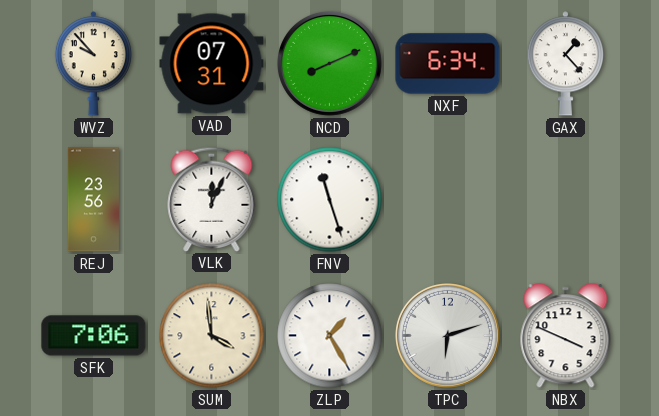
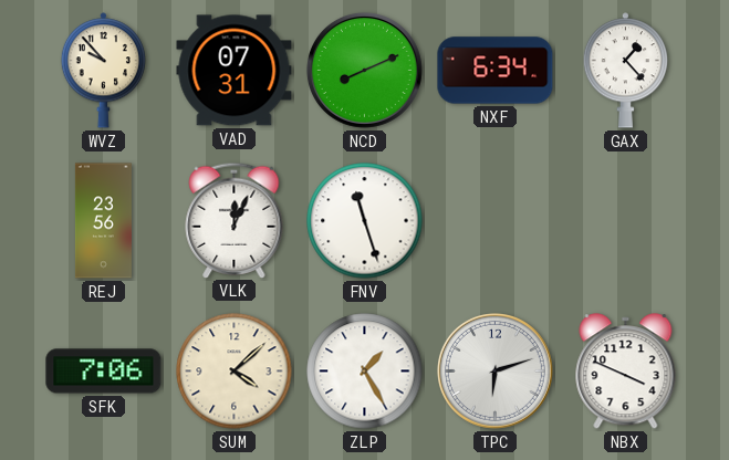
SUM: 3:59 -> 4:08 (235, 372)
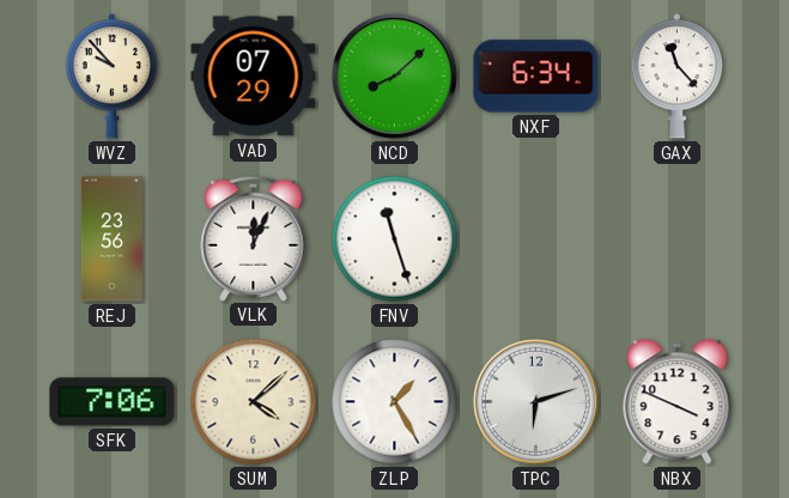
VAD: 07:31 -> 07:29 (254, 77)
NCD: 8:11 -> 8:08 (394, 75)
GAX: 1:23 -> 11:23 (676, 77)
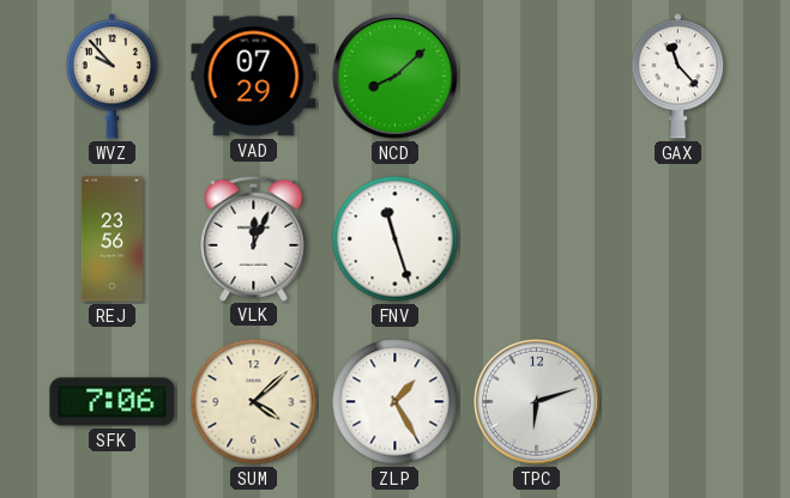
NXF: 6:34 -> none (536, 77)
NBX: 3:49 -> none (678, 402)
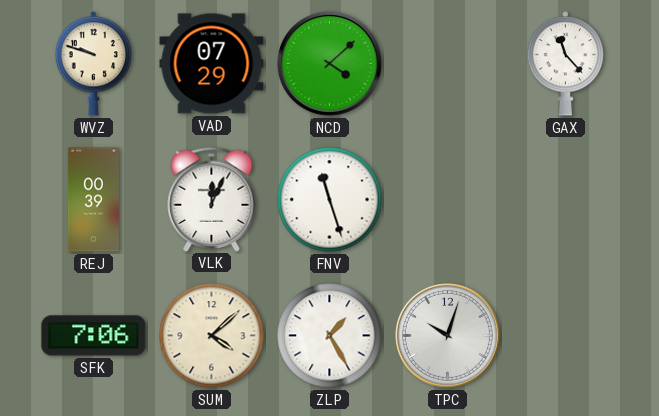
WVZ: 9:53 -> 9:48 (93, 64)
NCD: 8:08 -> 4:08 (329, 63)
REJ: 23:56 -> 00:39 (93, 200)
TPC: 6:12 -> 10:03 (447, 335)
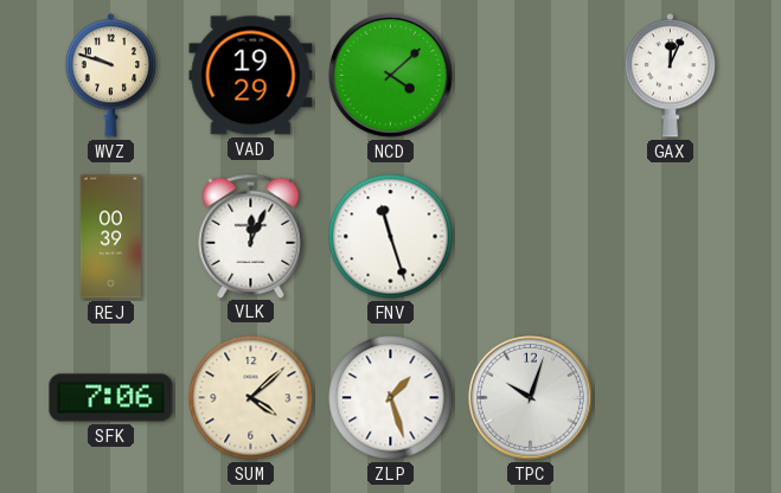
VAD: 07:29 -> 19:29 (251, 76)
GAX: 11:23 -> 12:04 (670, 76)
ZLP: 1:25 -> 1:27 (391, 398)
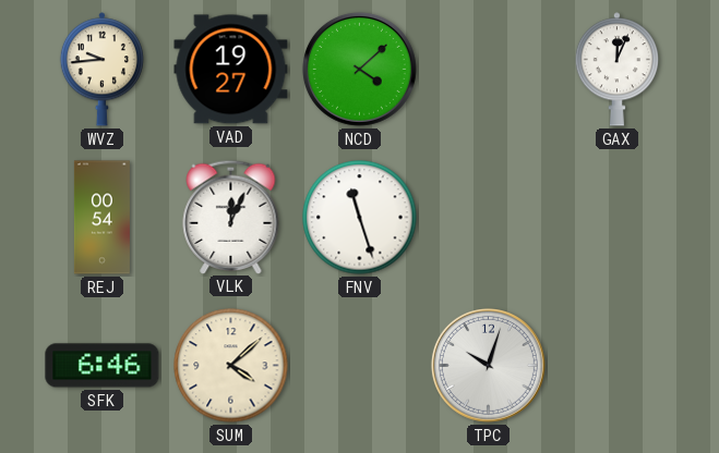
WVZ: 9:48 -> 9:44 (101, 70)
VAD: 19:29 -> 19:27 (231, 70)
REJ: 00:39 -> 00:54 (101, 218)
SFK: 7:06 -> 6:46 (103, 366)
ZLP: 1:27 -> none (391, 398)
